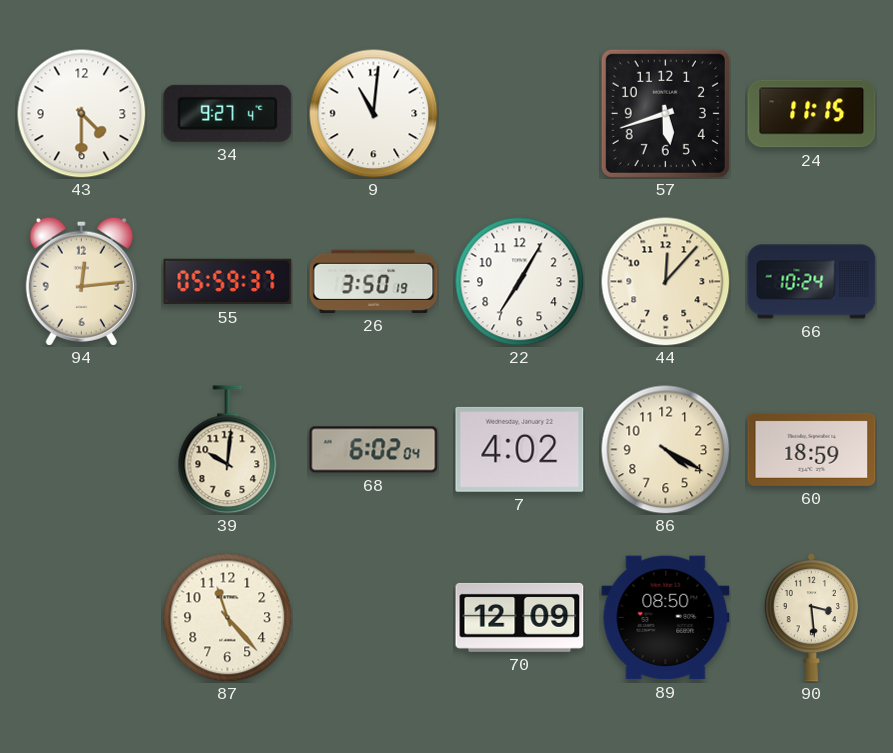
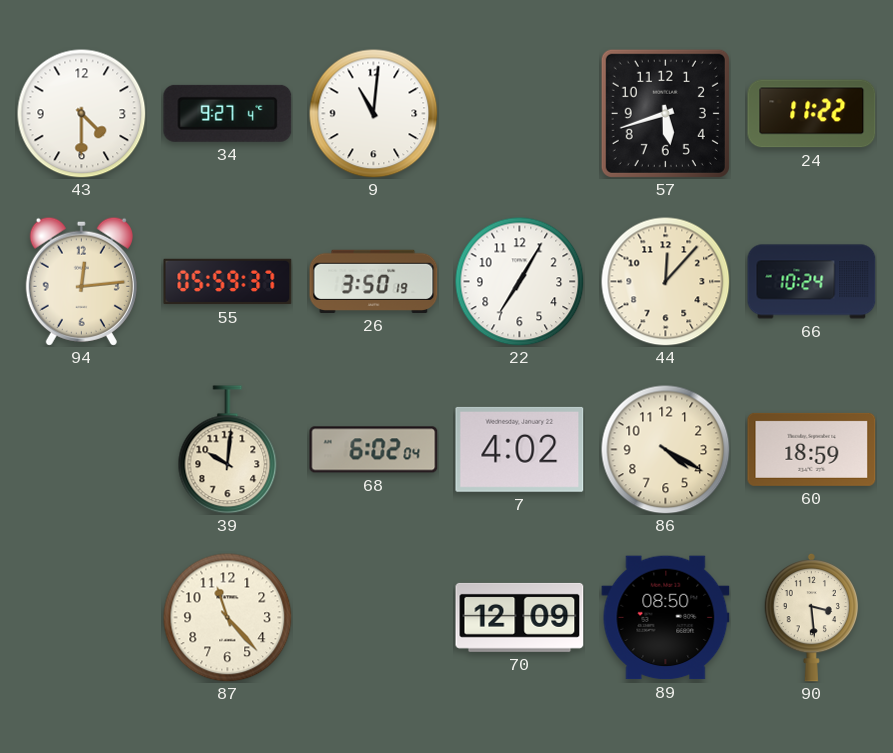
24: 11:15 -> 11:22 (812, 114)
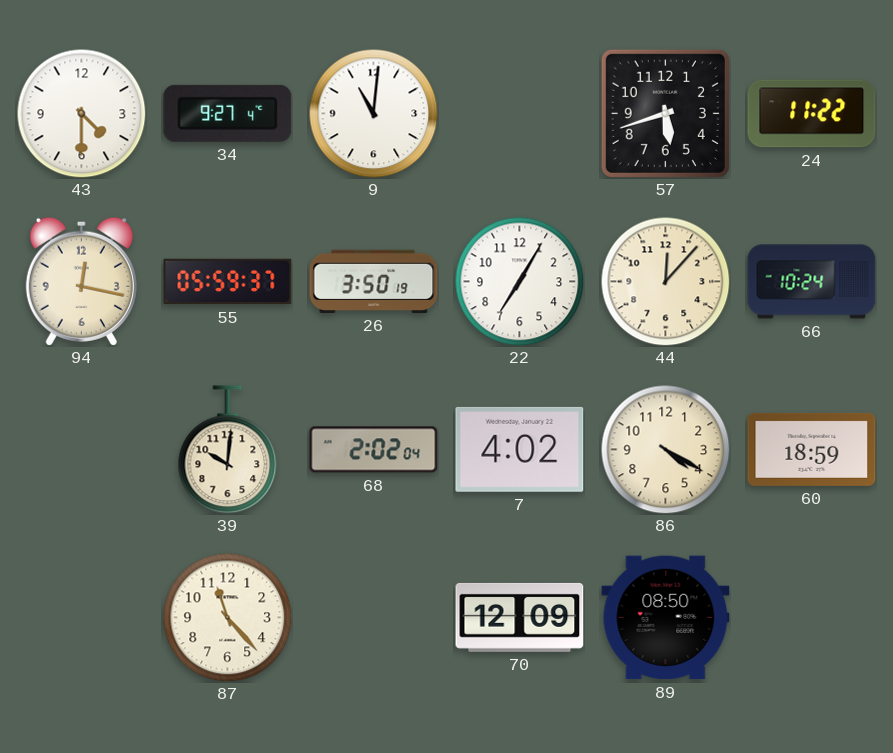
94: 12:14 -> 12:17 (81, 281)
68: 6:02 -> 2:02 (374, 450)
90: 3:29 -> none (811, 617)
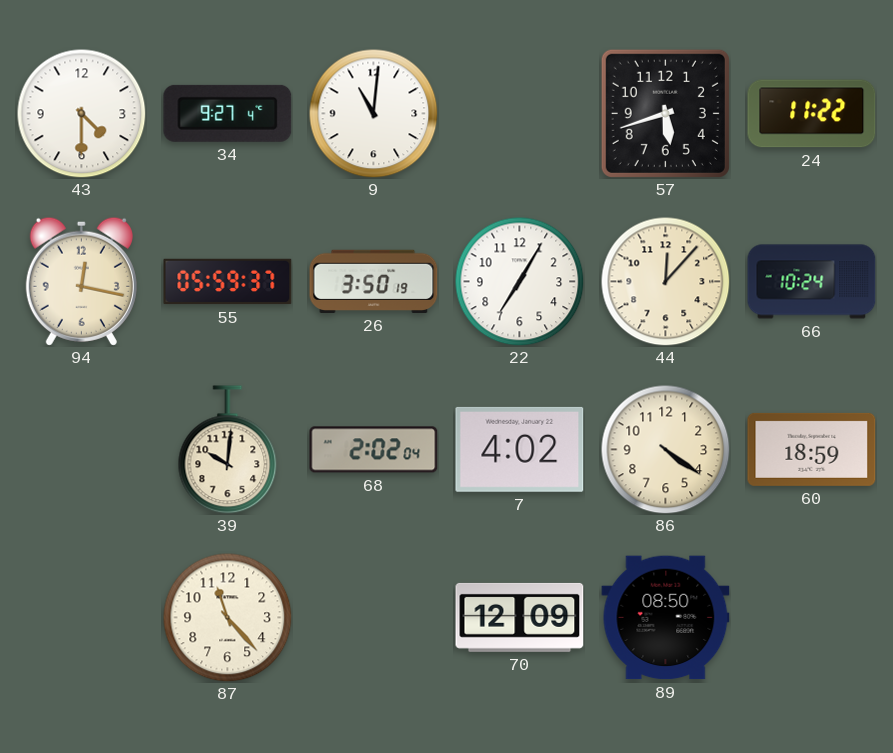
86: 4:20 -> 4:21 (665, 449)
